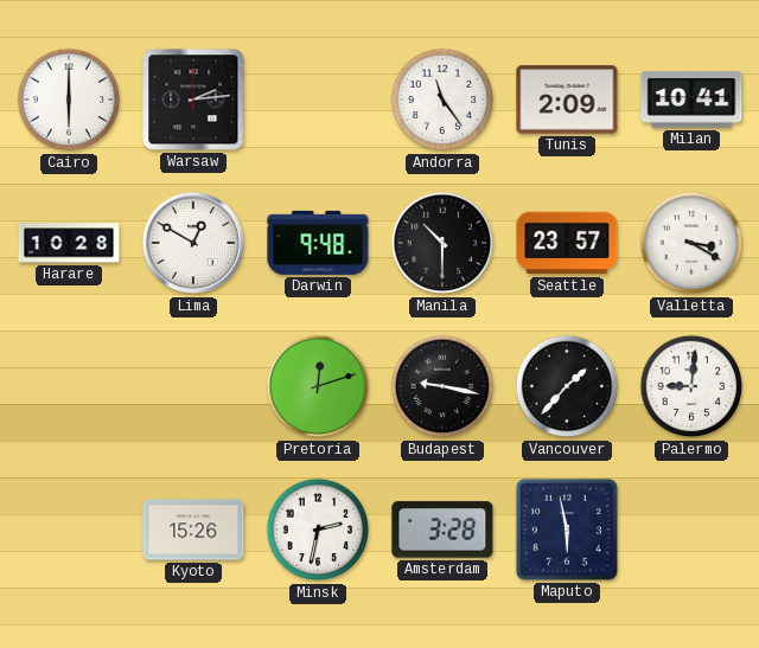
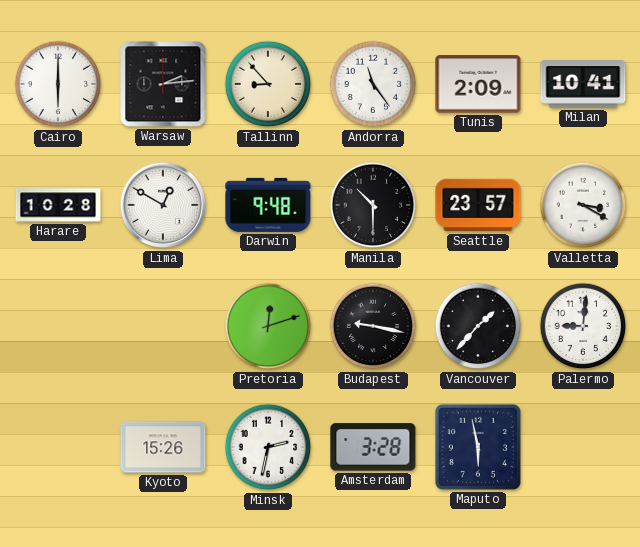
Tallinn: none -> 8:53 (268, 84)
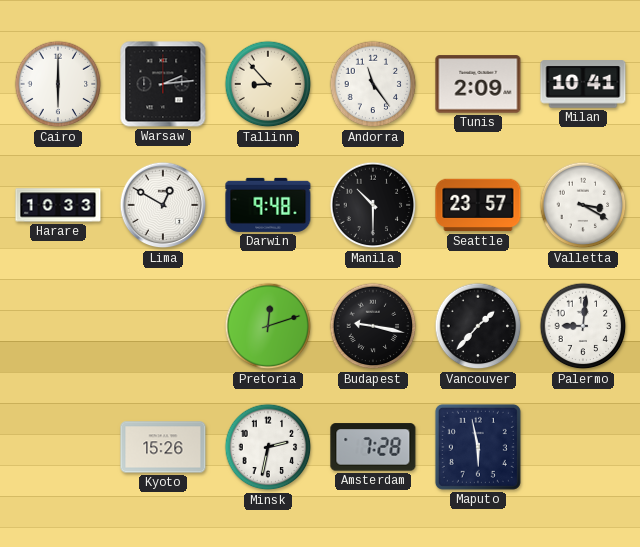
Harare: 10:28 -> 10:33 (58, 205)
Amsterdam: 3:28 -> 7:28 (373, 447)
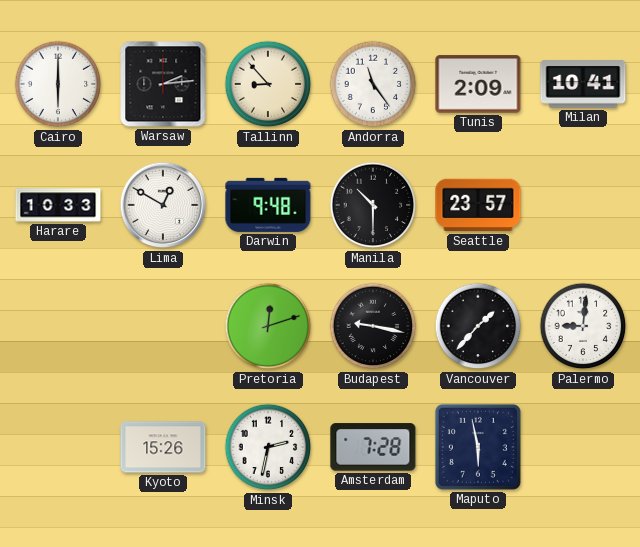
Valletta: 3:20 -> none (583, 205)
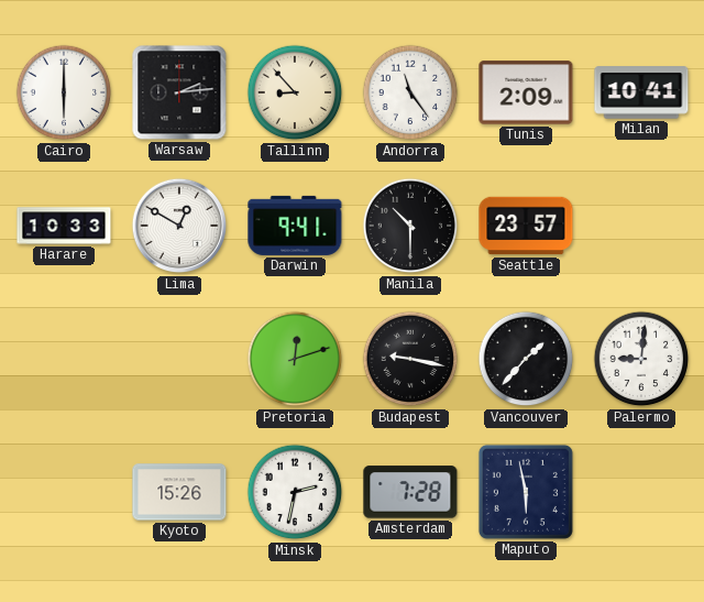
Darwin: 9:48 -> 9:41 (295, 226)
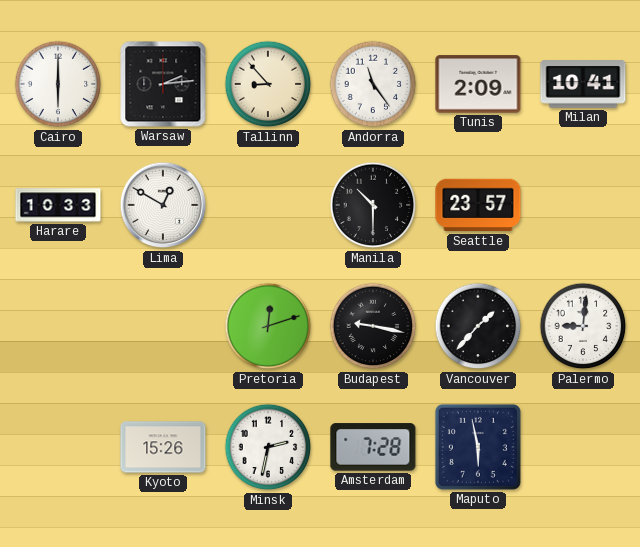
Darwin: 9:41 -> none (295, 226)
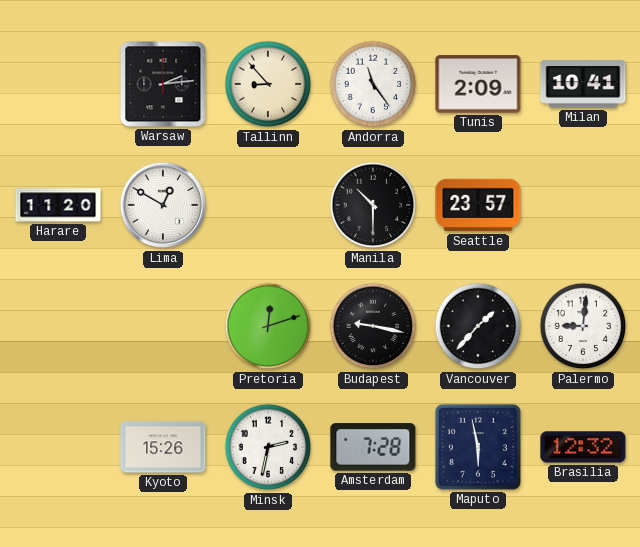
Cairo: 6:00 -> none (58, 84)
Harare: 10:33 -> 11:20 (58, 205)
Brasilia: none -> 12:32 (583, 447)
